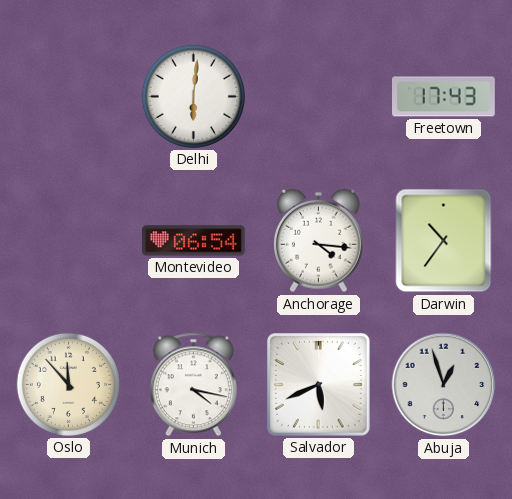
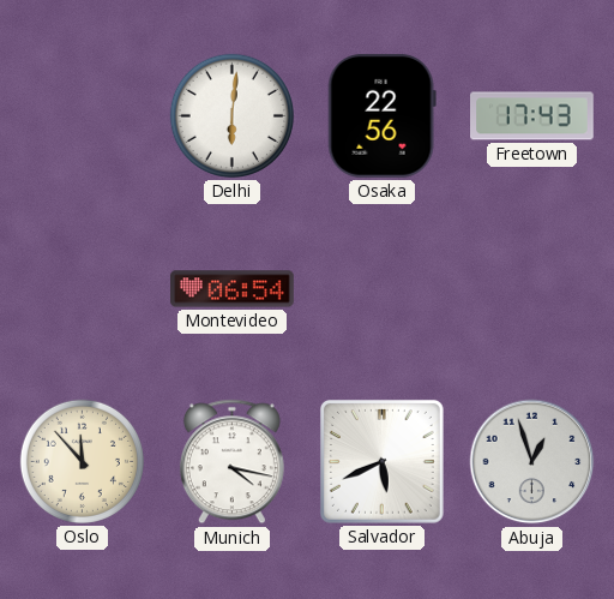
Osaka: none -> 22:56 (381, 115)
Anchorage: 4:16 -> none (319, 241)
Darwin: 10:36 -> none (444, 241)
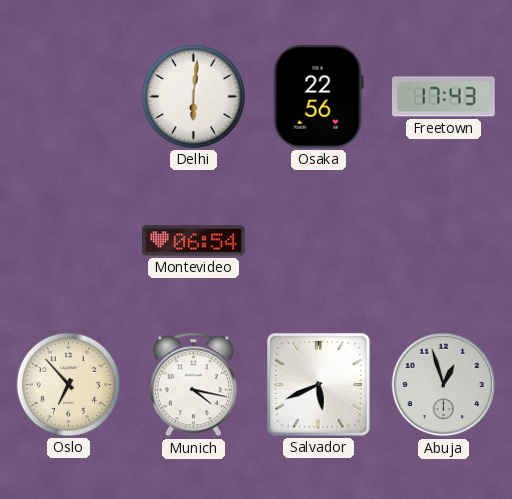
Oslo: 11:53 -> 6:53 (68, 384)
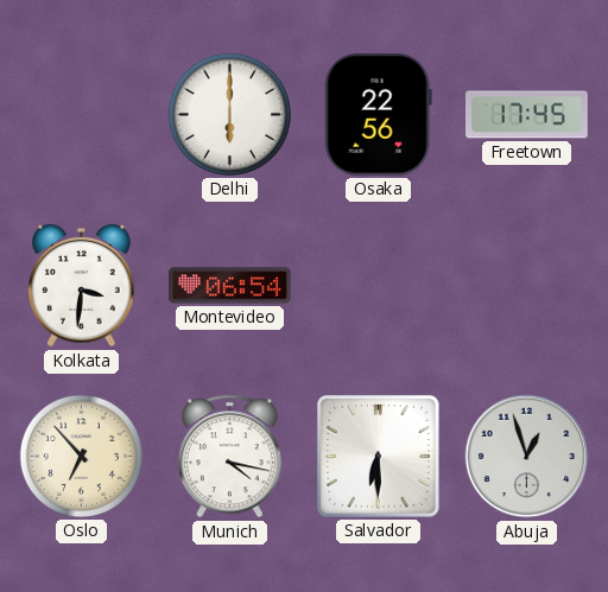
Delhi: 6:01 -> 6:00 (229, 114)
Freetown: 17:43 -> 17:45 (527, 115)
Kolkata: none -> 3:31 (82, 286)
Salvador: 5:41 -> 6:30 (378, 456)
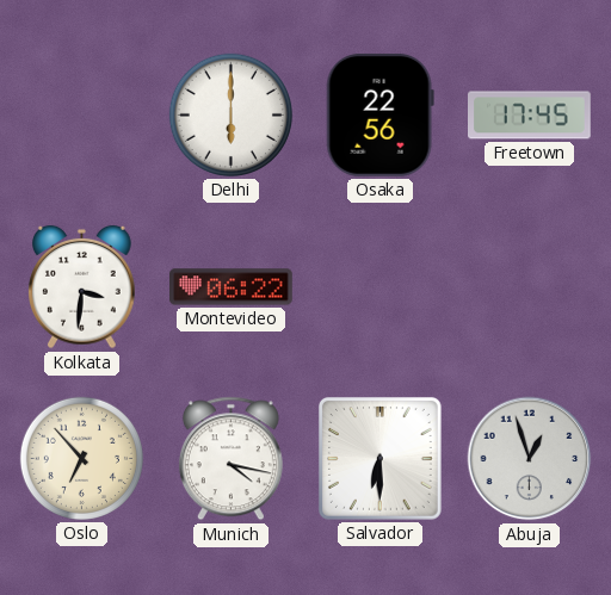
Montevideo: 06:54 -> 06:22 (232, 287)
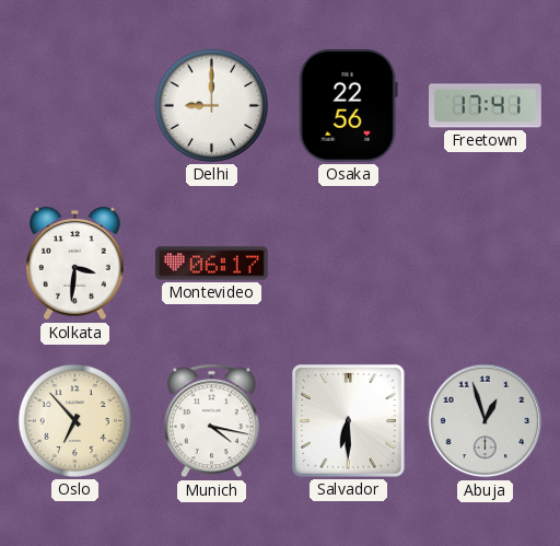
Delhi: 6:00 -> 9:00 (211, 105)
Freetown: 17:45 -> 17:41 (486, 106)
Montevideo: 06:22 -> 06:17 (212, 264)
